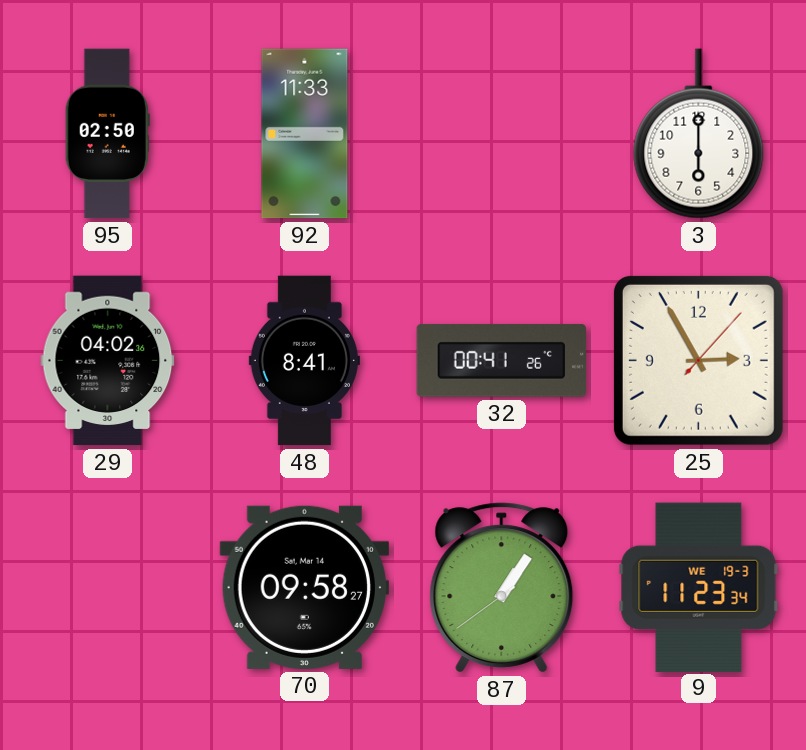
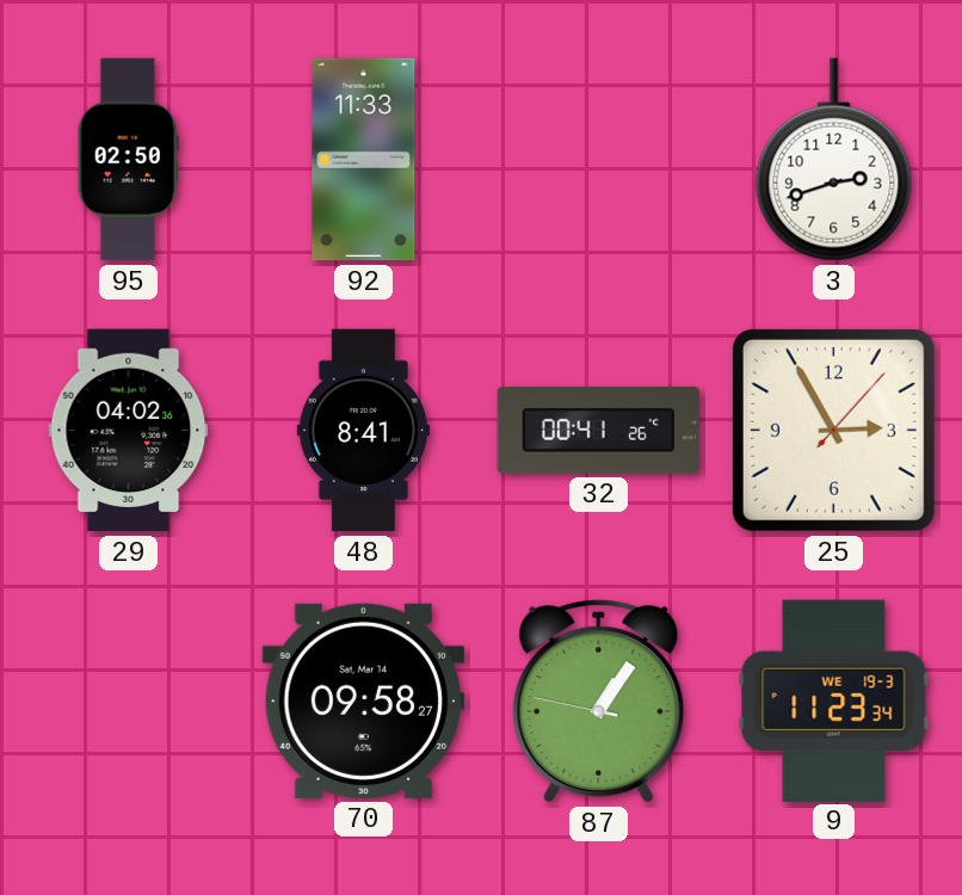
3: 6:00 -> 2:42 (834, 160)
87: 1:05:39 -> 1:05:47 (599, 702)
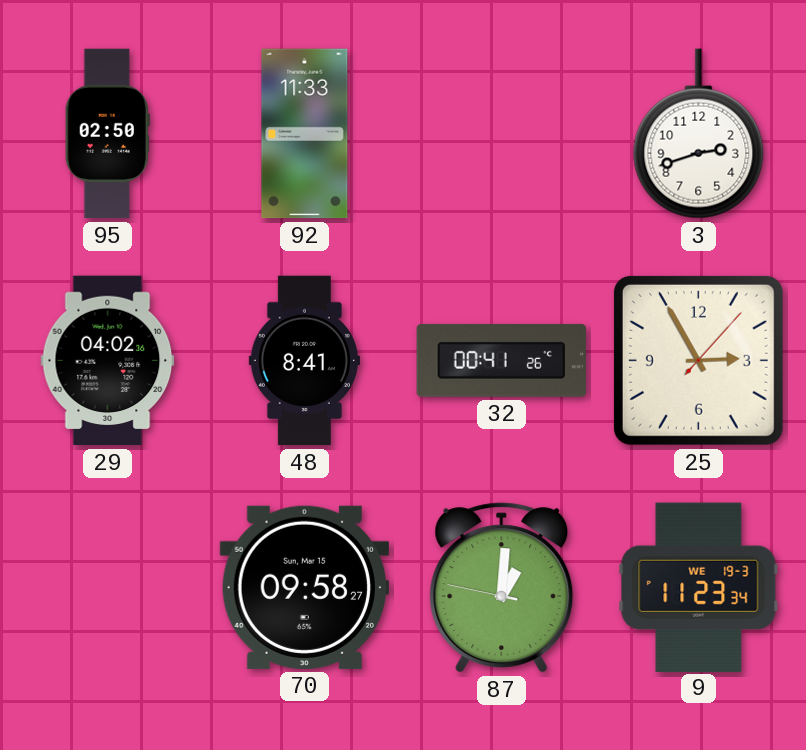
70 date: Sat, Mar 14 -> Sun, Mar 15 (304, 587)
87: 1:05 -> 1:00 (502, 588)
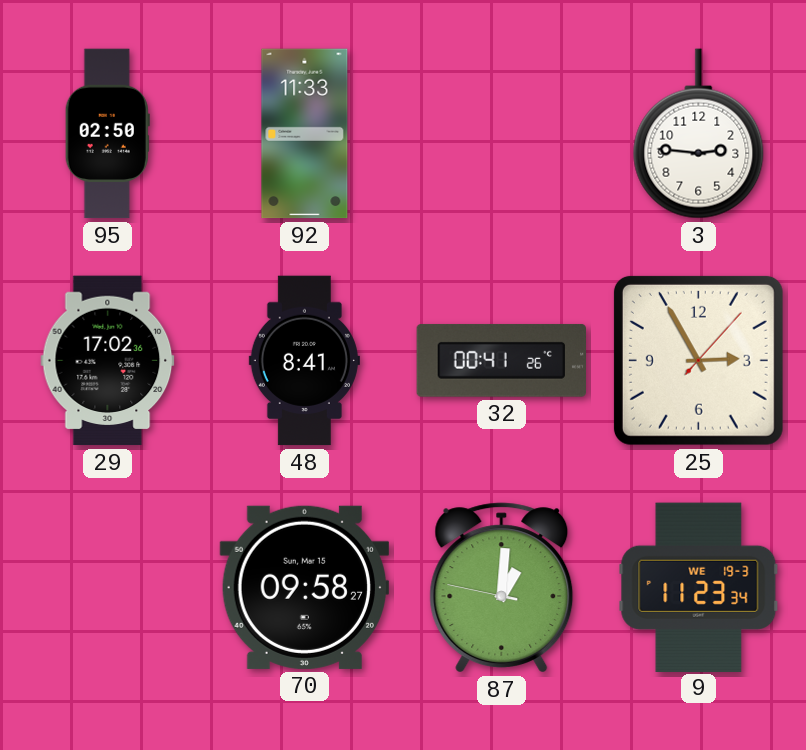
3: 2:42 -> 2:46 (699, 134)
29: 04:02 -> 17:02 (108, 361)
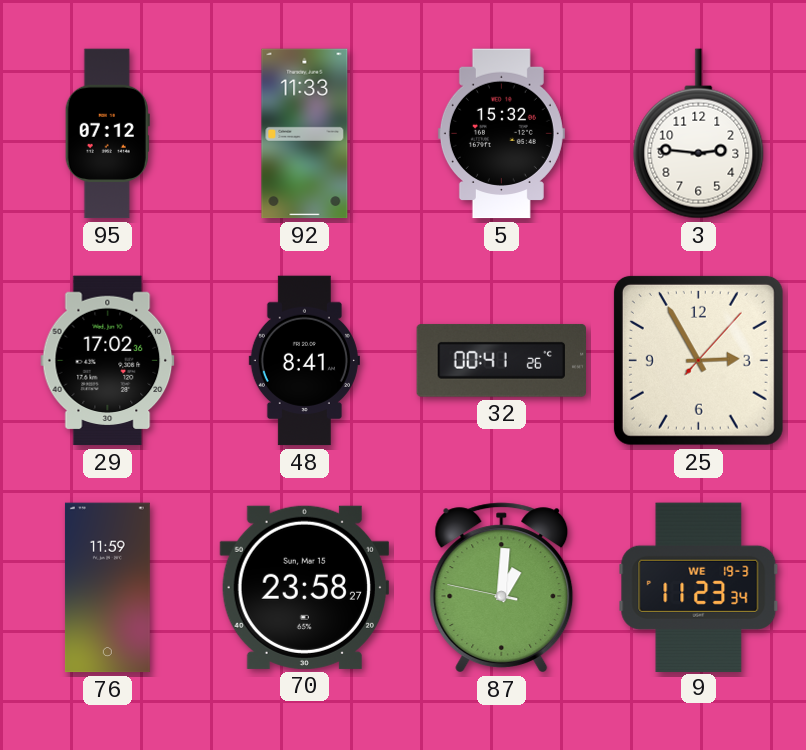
95: 02:50 -> 07:12 (107, 134)
5: none -> 15:32 (501, 134)
76: none -> 11:59 (107, 588)
70: 09:58 -> 23:58 (304, 587)
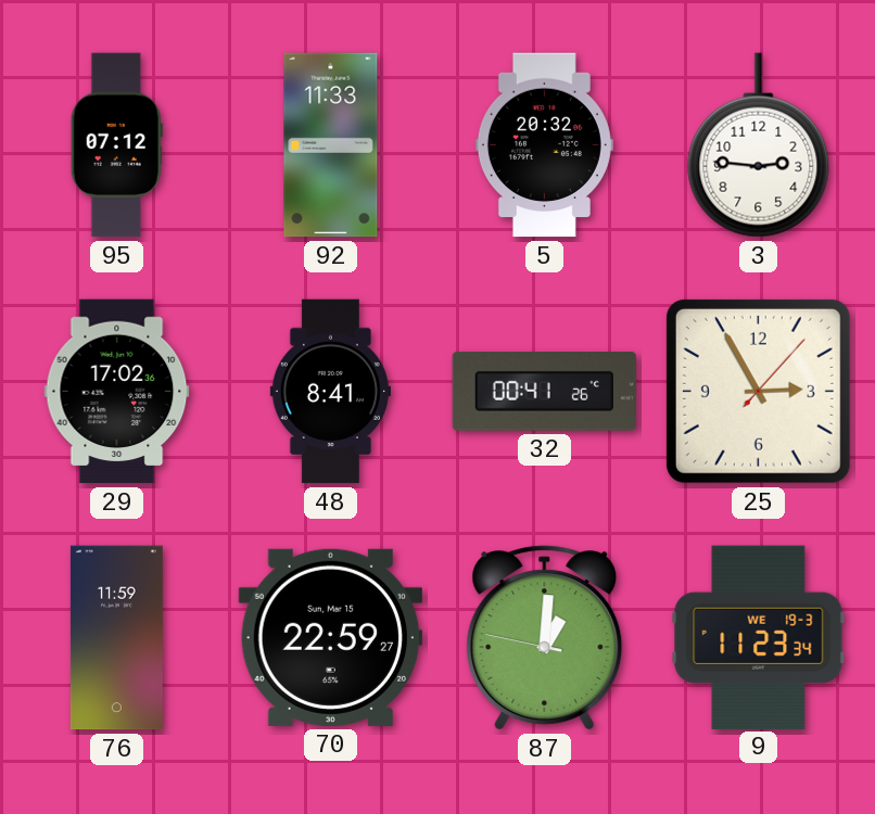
5: 15:32 -> 20:32 (544, 145)
70: 23:58 -> 22:59 (330, 637)
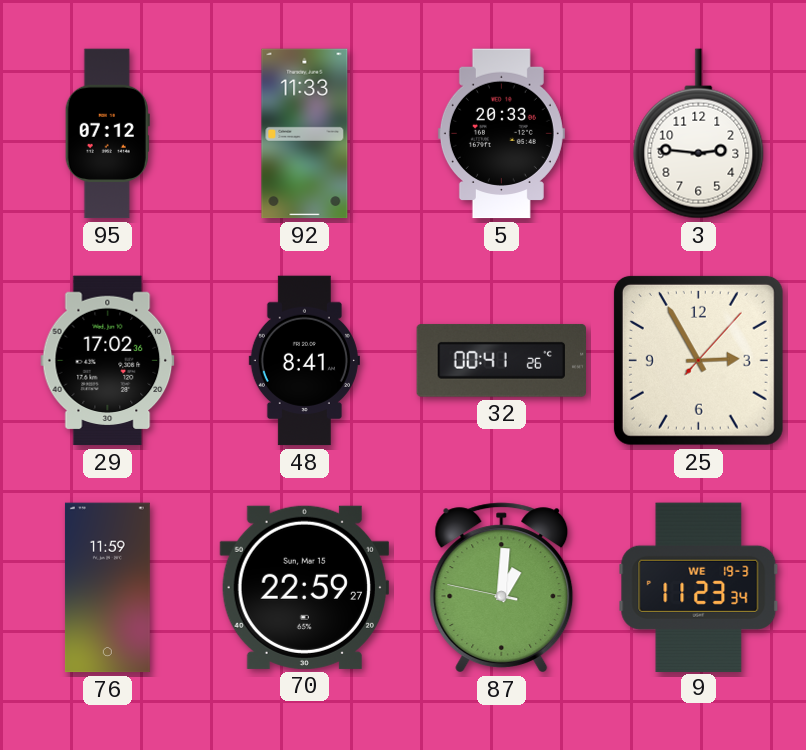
5: 20:32 -> 20:33 (501, 134)
